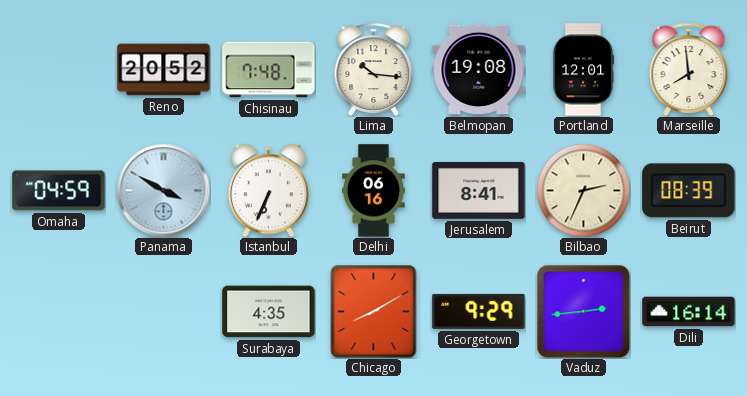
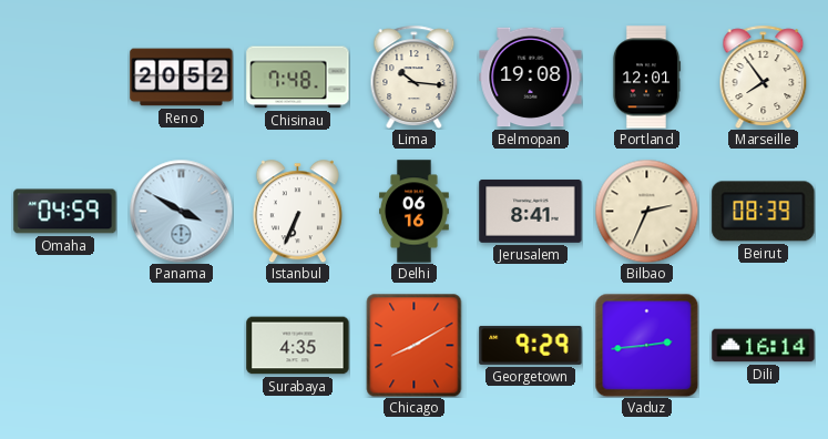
Marseille: 7:59 -> 7:54 (764, 76)
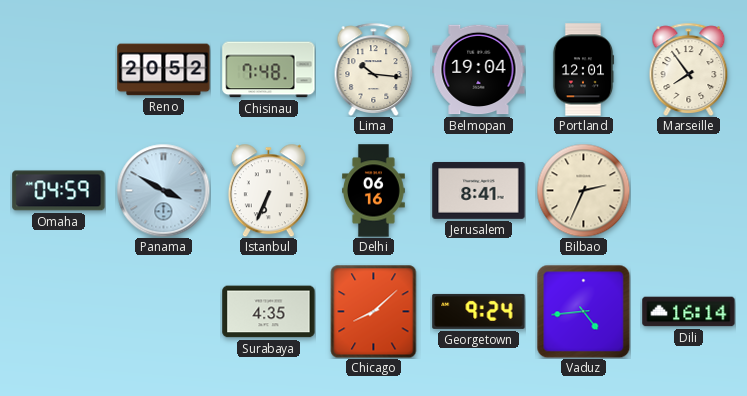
Belmopan: 19:08 -> 19:04 (479, 70)
Beirut: 08:39 -> none (764, 212)
Chicago: 8:10 -> 8:08 (374, 311)
Georgetown: 9:29 -> 9:24 (479, 311)
Vaduz: 2:44 -> 4:44 (583, 311)
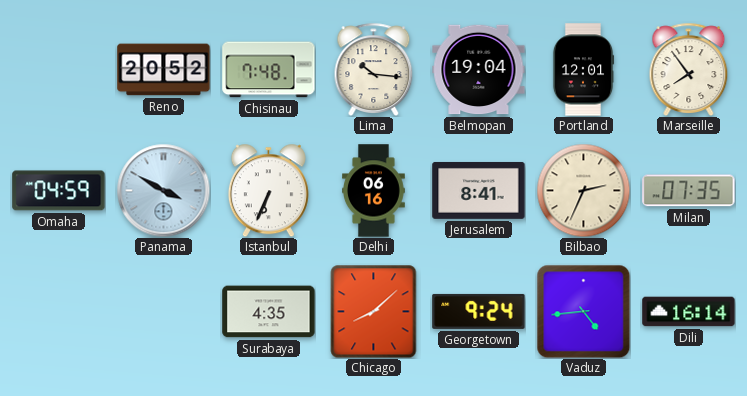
Milan: none -> 07:35 (689, 191)
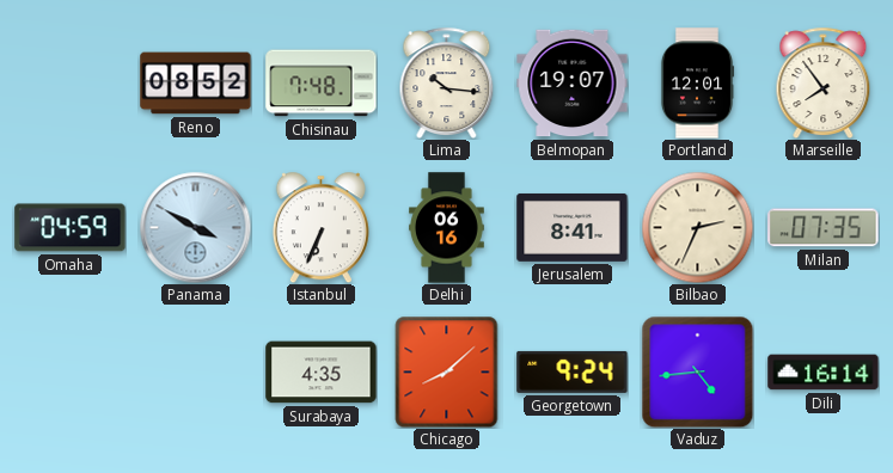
Reno: 20:52 -> 08:52 (196, 84)
Belmopan: 19:04 -> 19:07 (573, 84)
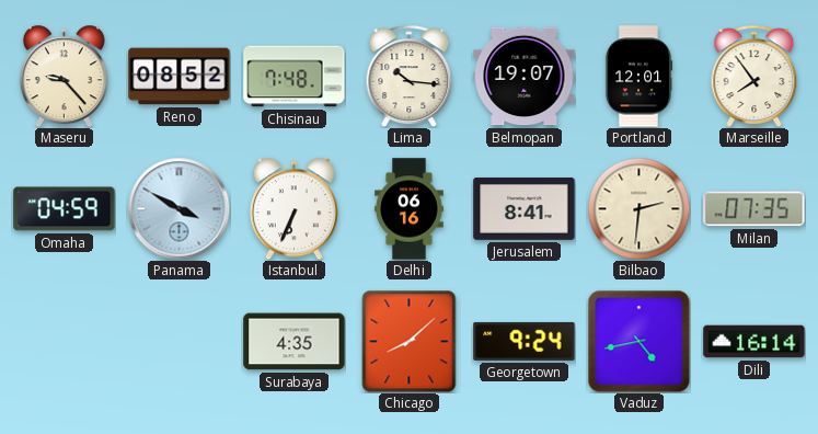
Maseru: none -> 9:23 (64, 76)
Bilbao: 2:34 -> 2:31 (638, 208)
Vaduz: 4:44 -> 4:43 (638, 341)
